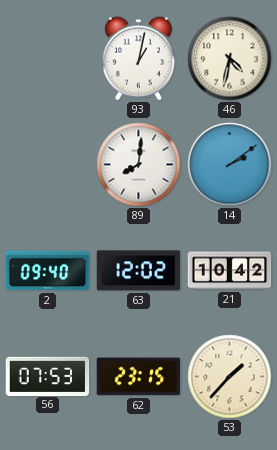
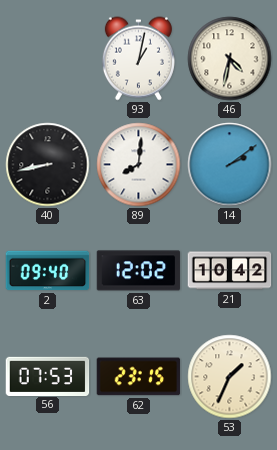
40: none -> 8:43 (48, 165)
53: 1:37 -> 1:34 (230, 377)
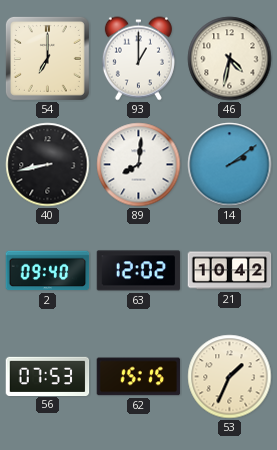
54: none -> 7:00 (47, 58)
93: 1:02 -> 1:00 (138, 59)
62: 23:15 -> 15:15 (139, 377)
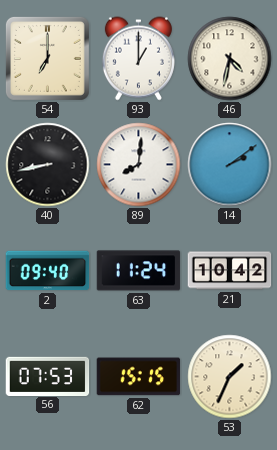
63: 12:02 -> 11:24 (139, 271)
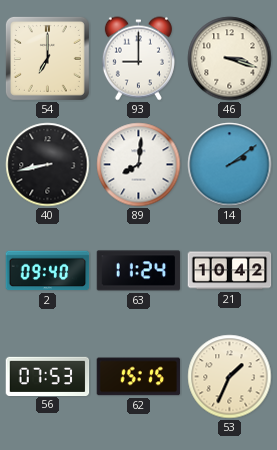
93: 1:00 -> 9:00 (138, 59)
46: 4:32 -> 3:18 (230, 59)
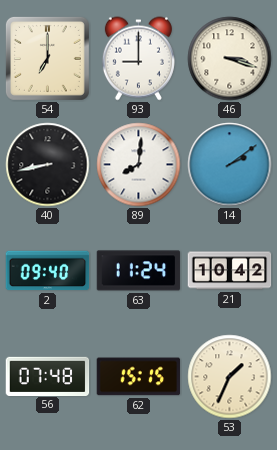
56: 07:53 -> 07:48 (48, 376)
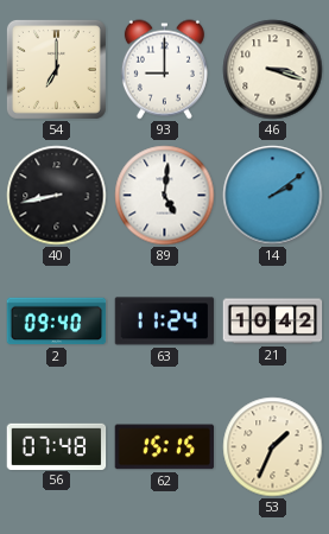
89: 8:01 -> 5:01 (165, 196)
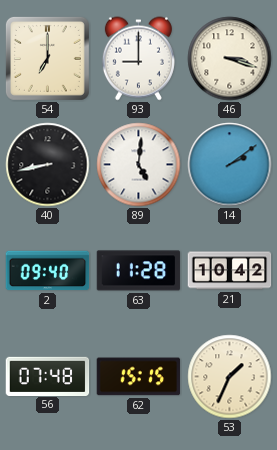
63: 11:24 -> 11:28 (139, 271)
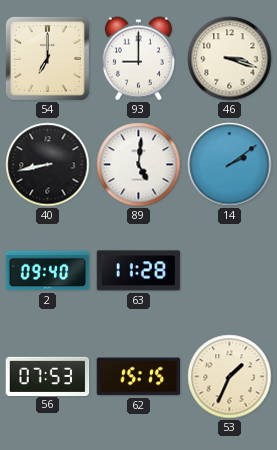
21: 10:42 -> none (230, 271)
56: 07:48 -> 07:53 (48, 376)
